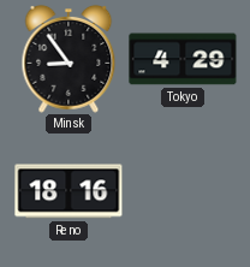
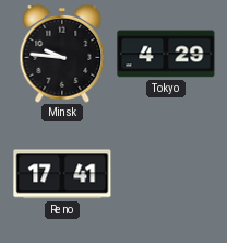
Minsk: 8:54 -> 9:46 (62, 54)
Reno: 18:16 -> 17:41 (62, 174)
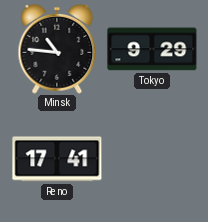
Minsk: 9:46 -> 10:46 (57, 49)
Tokyo: 4:29 -> 9:29 (152, 49)
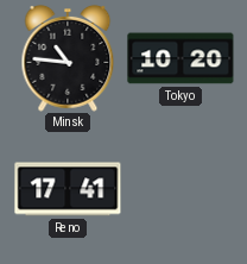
Tokyo: 9:29 -> 10:20 (180, 58)
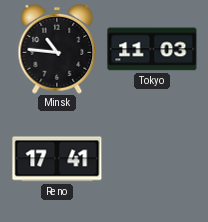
Tokyo: 10:20 -> 11:03 (152, 49)
